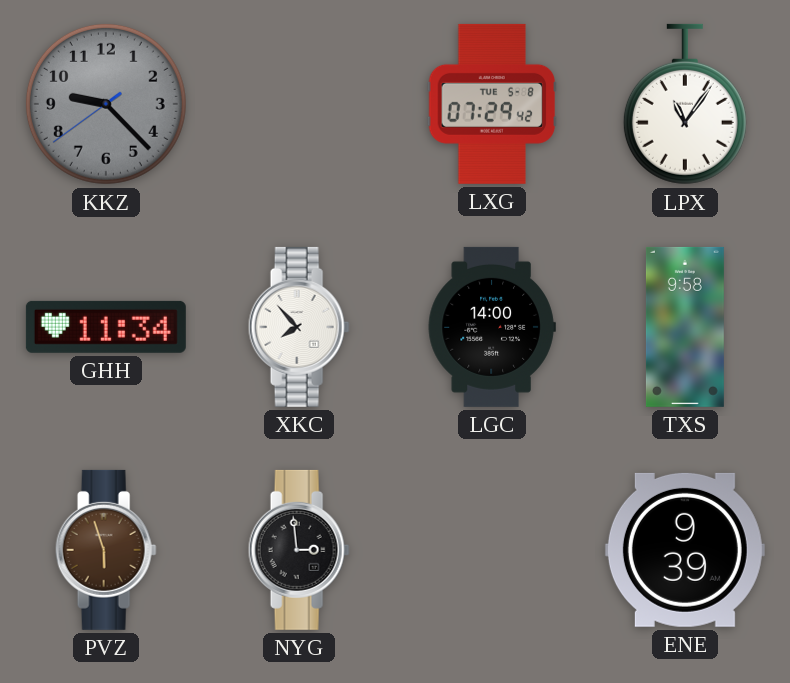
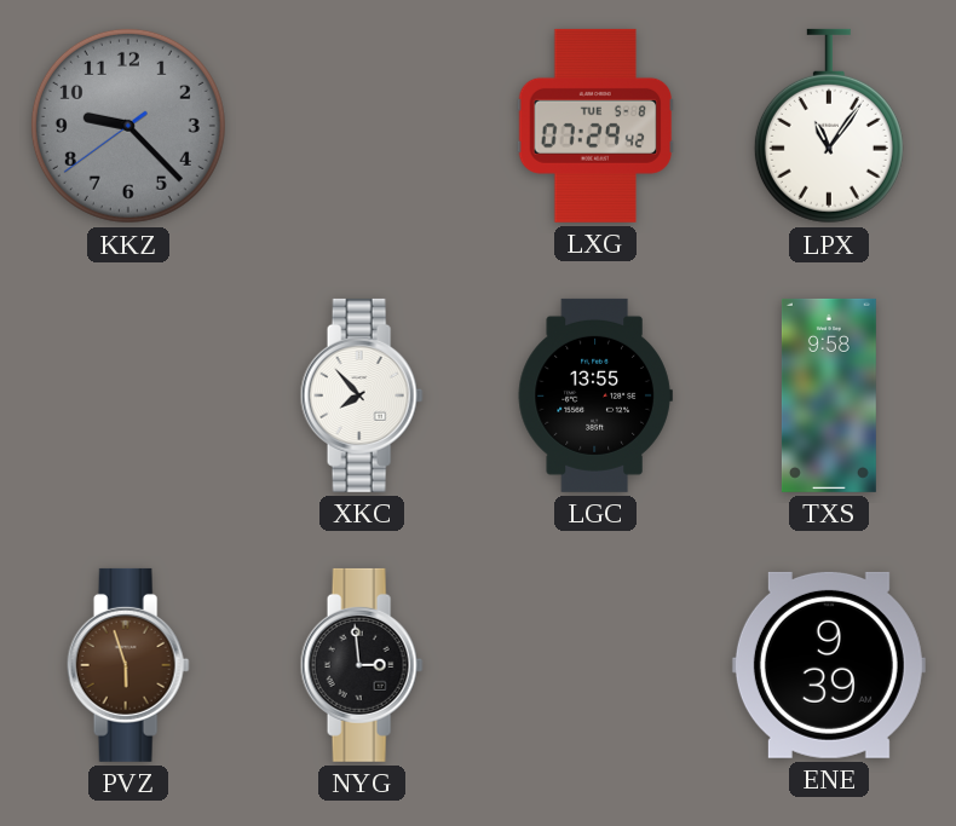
GHH: 11:34 -> none (106, 327)
LGC: 14:00 -> 13:55 (595, 395)
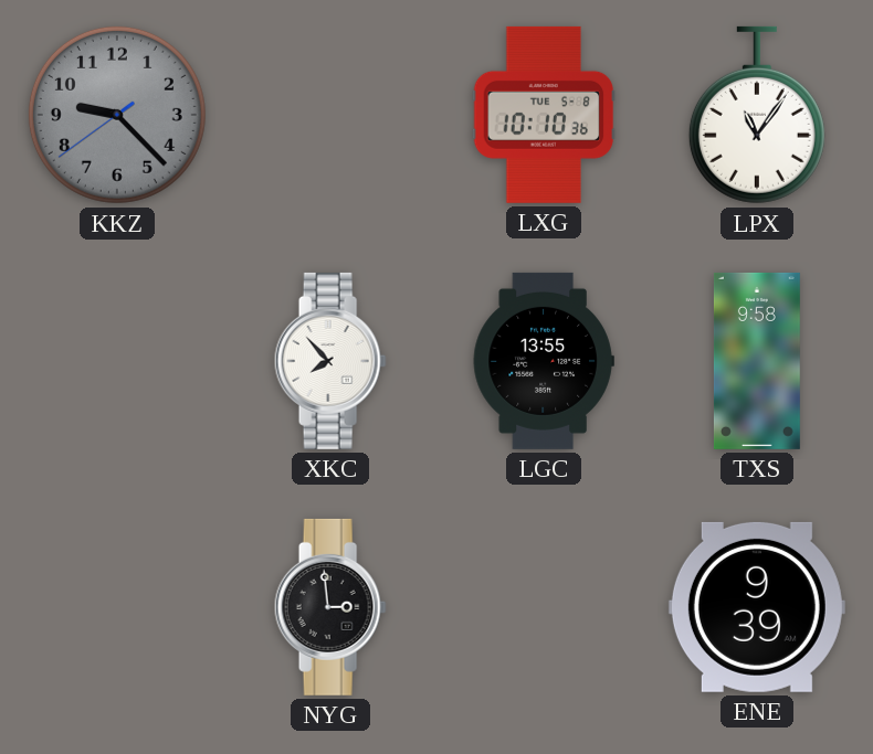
LXG: 07:29 -> 10:10 (544, 115)
PVZ: 5:57 -> none (128, 665)
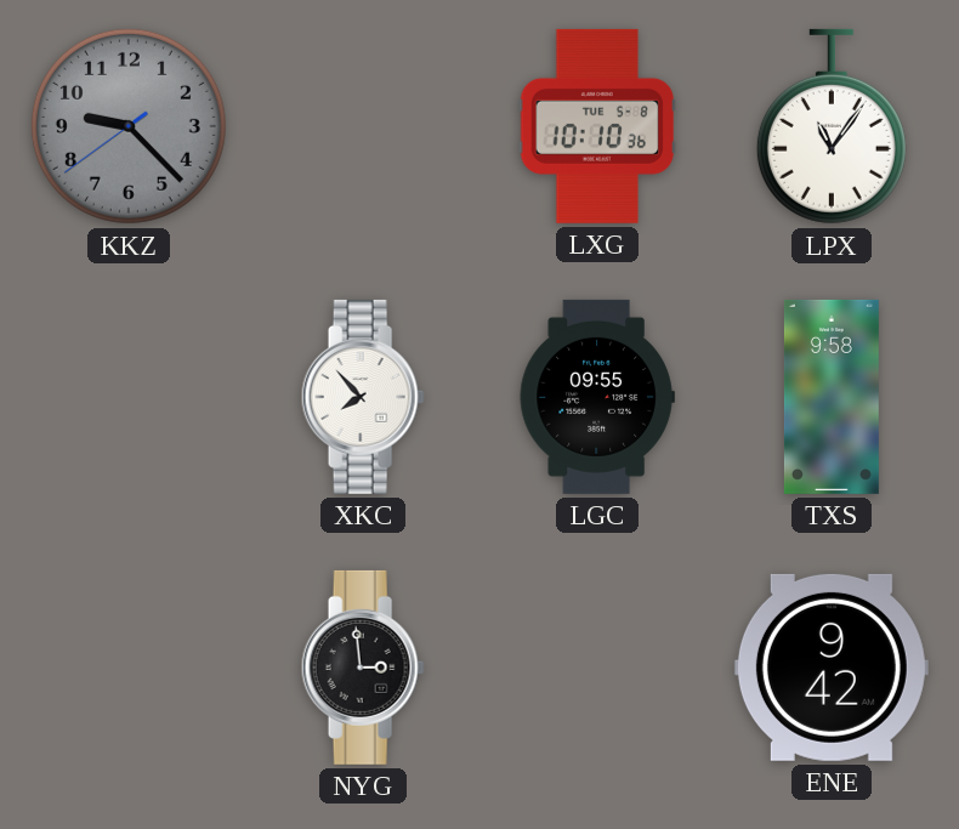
LGC: 13:55 -> 09:55 (597, 397)
ENE: 9:39 -> 9:42 (832, 668)
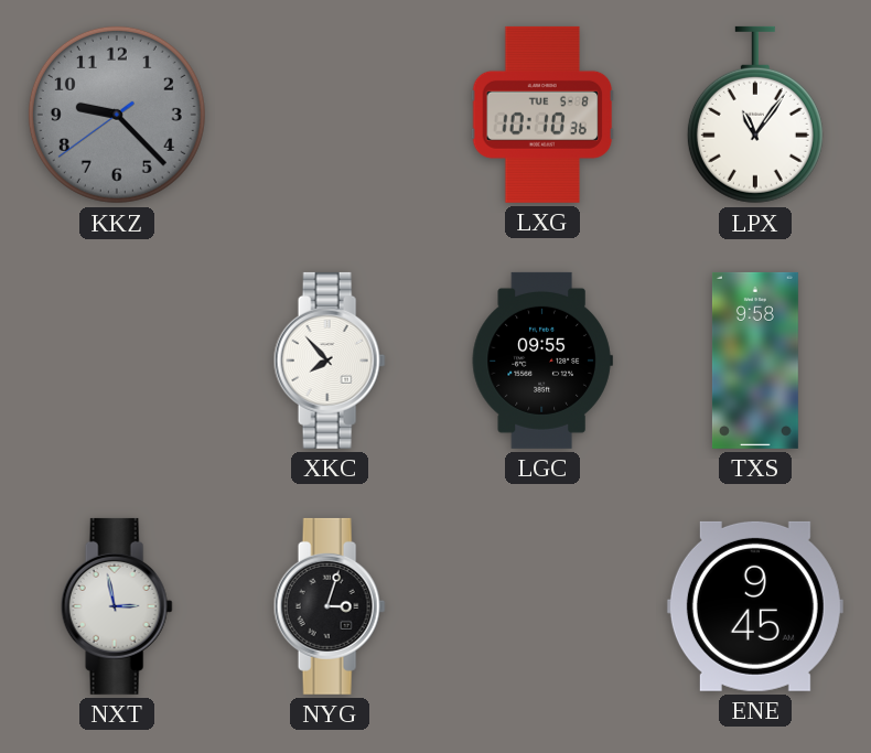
NXT: none -> 2:58 (117, 606)
NYG: 2:59 -> 3:03 (330, 606)
ENE: 9:42 -> 9:45 (755, 606)
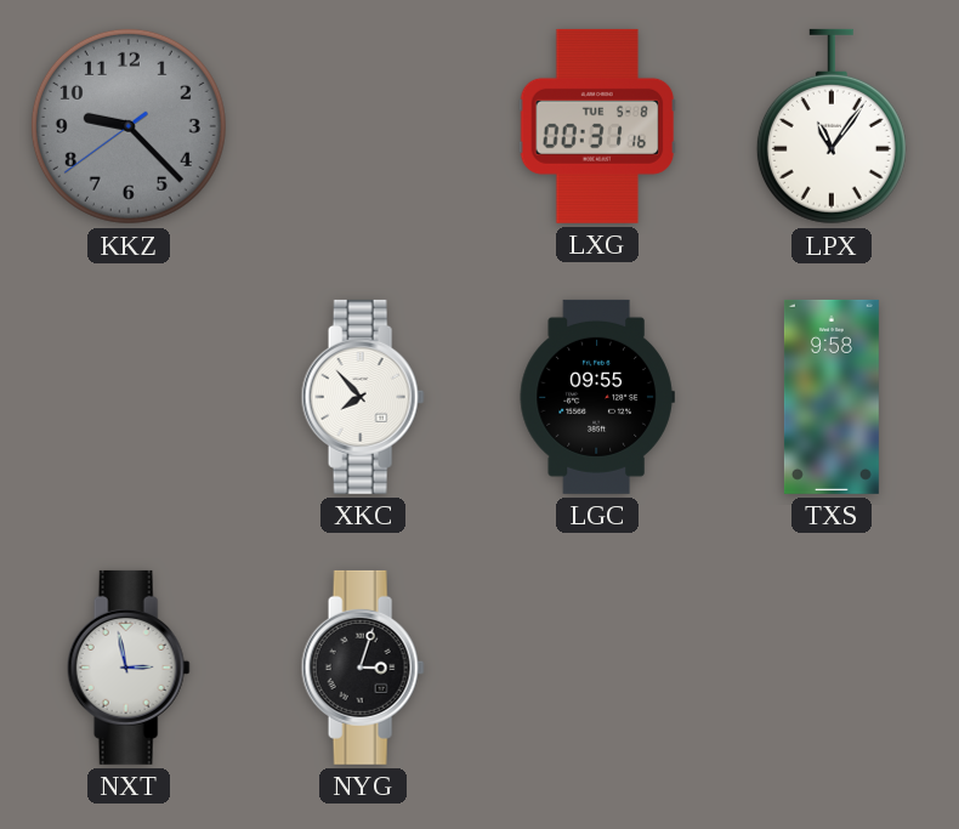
LXG: 10:10 -> 00:31 (597, 126)
ENE: 9:45 -> none (755, 606)
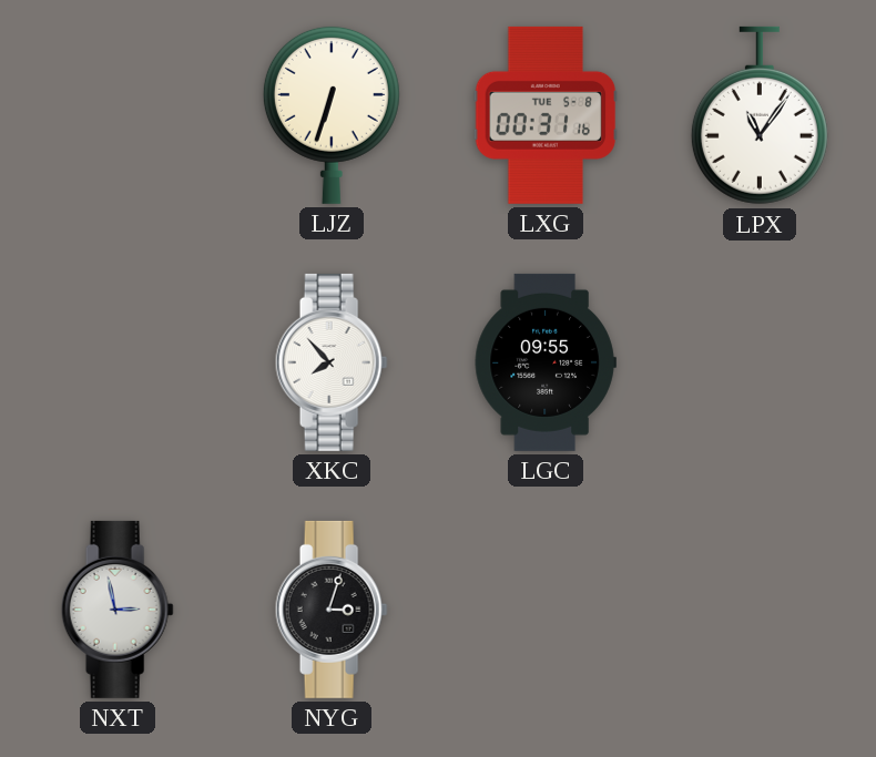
KKZ: 9:22 -> none (129, 126)
LJZ: none -> 6:33 (332, 114)
TXS: 9:58 -> none (832, 397)
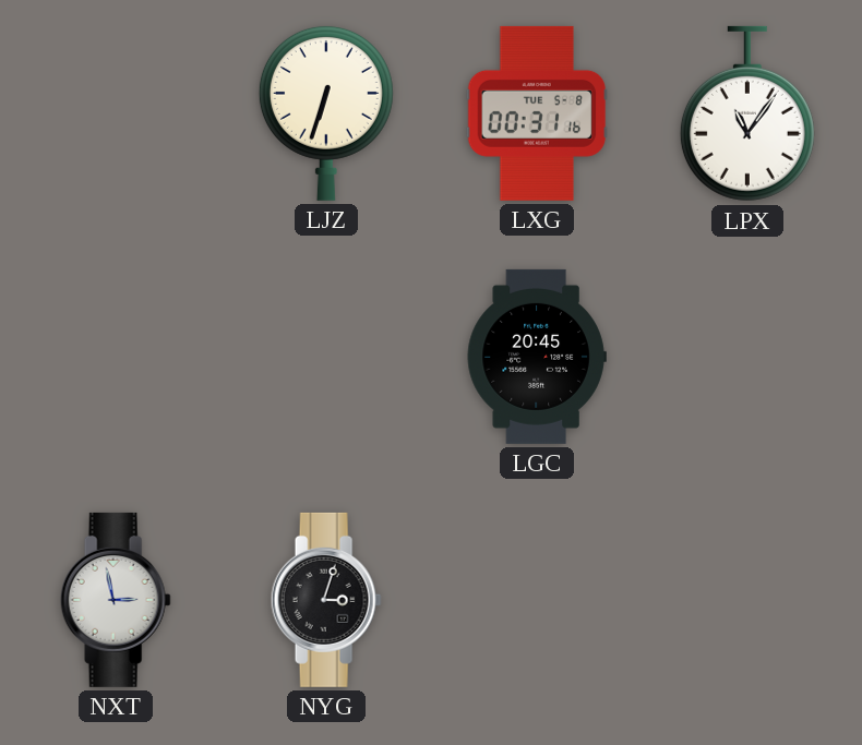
XKC: 7:53 -> none (332, 362)
LGC: 09:55 -> 20:45 (537, 357)
